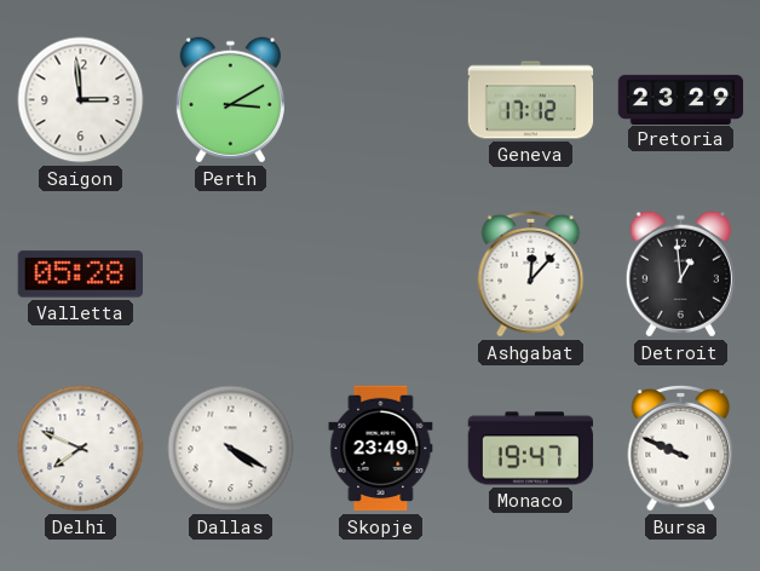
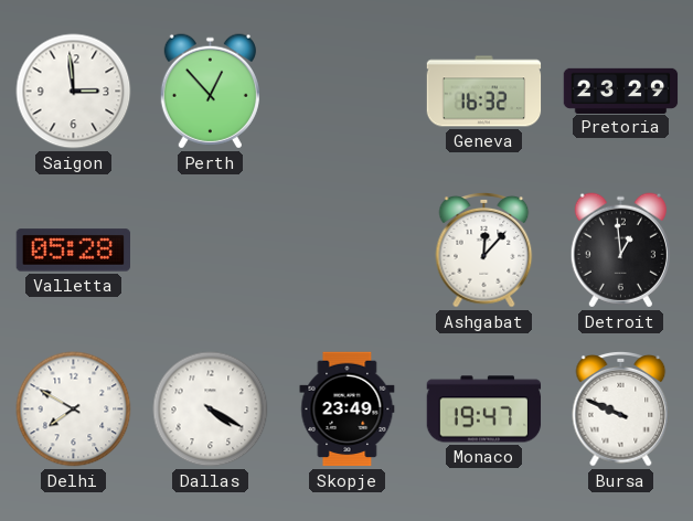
Perth: 3:10 -> 12:53 (210, 92)
Geneva: 17:12 -> 16:32 (484, 92)
Delhi: 7:49 -> 7:50 (74, 410)
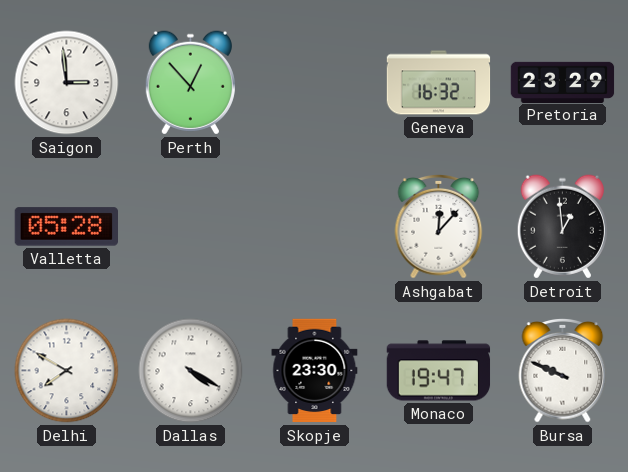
Skopje: 23:49 -> 23:30 (315, 371)
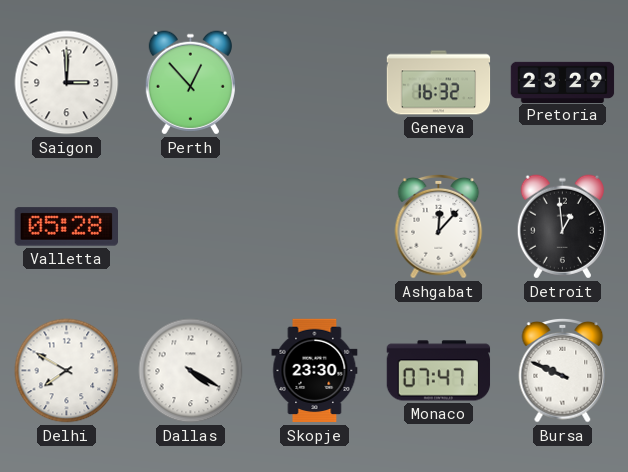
Saigon: 2:59 -> 3:00 (67, 83)
Monaco: 19:47 -> 07:47 (439, 371)
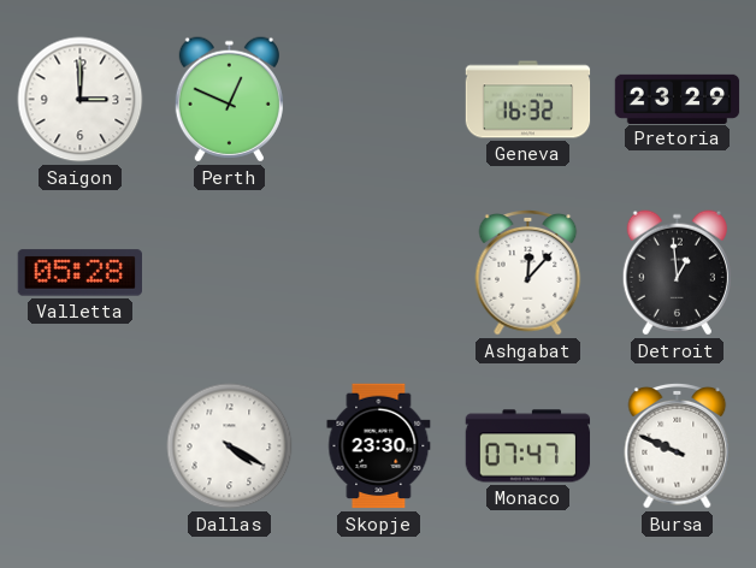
Perth: 12:53 -> 12:49 (229, 100)
Delhi: 7:50 -> none (67, 371)
